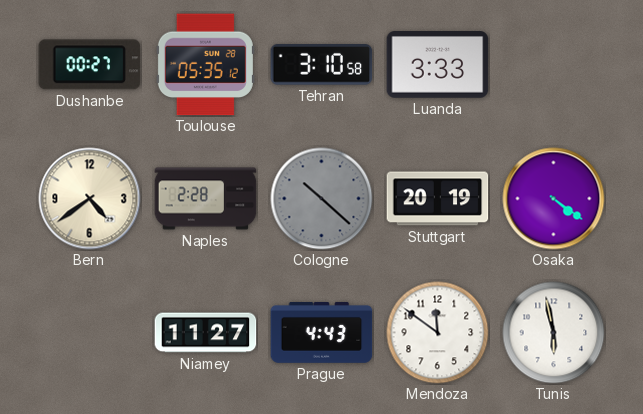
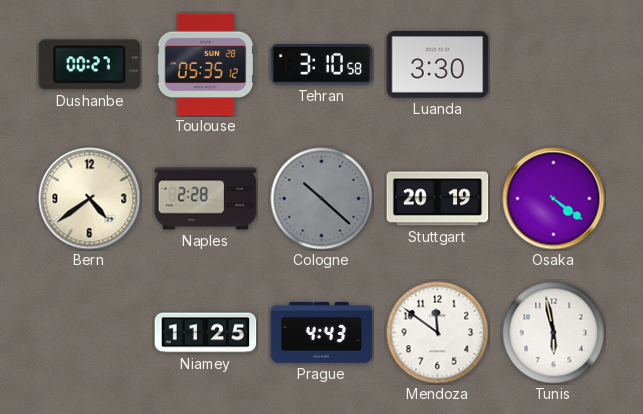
Luanda: 3:33 -> 3:30 (438, 65)
Niamey: 11:27 -> 11:25 (206, 333)
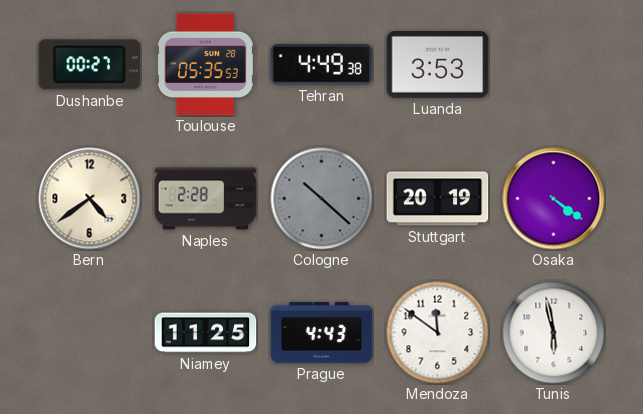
Toulouse: 05:35:12 -> 05:35:53 (205, 65)
Tehran: 3:10 -> 4:49 (322, 65)
Luanda: 3:30 -> 3:53 (438, 65)
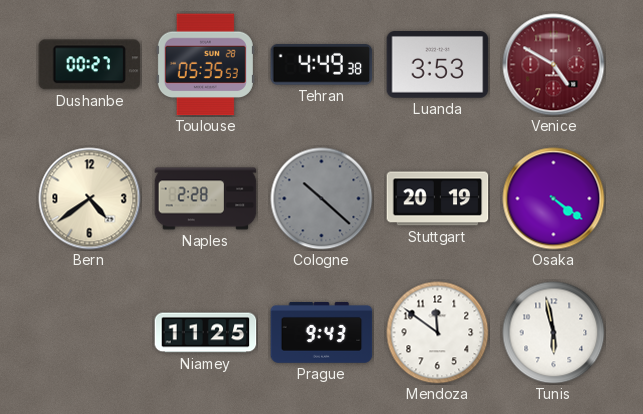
Venice: none -> 4:50 (554, 65)
Prague: 4:43 -> 9:43 (322, 333)
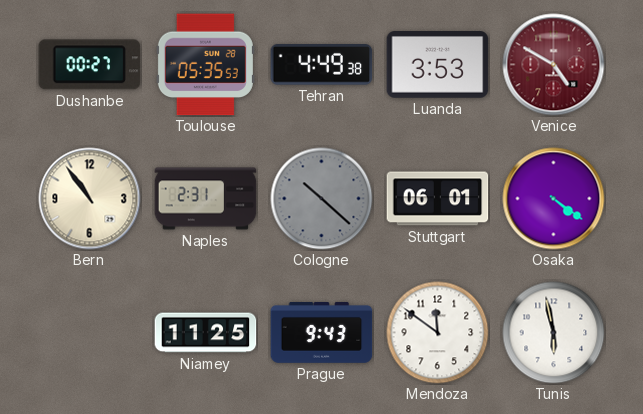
Bern: 4:39 -> 10:54 (90, 199)
Naples: 2:28 -> 2:31 (206, 199)
Stuttgart: 20:19 -> 06:01 (438, 199)
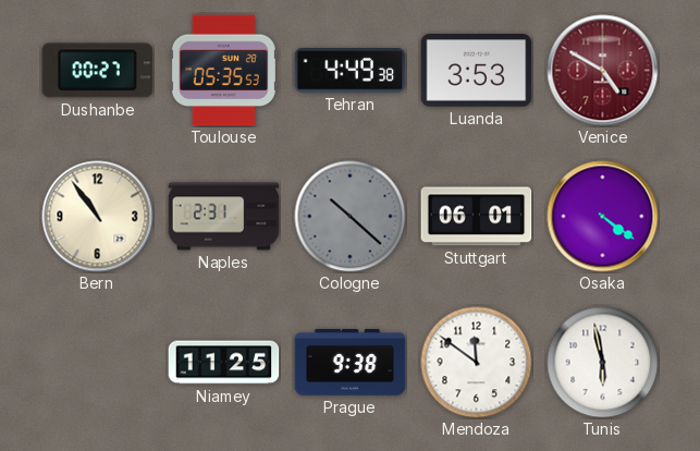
Prague: 9:43 -> 9:38 (351, 363)
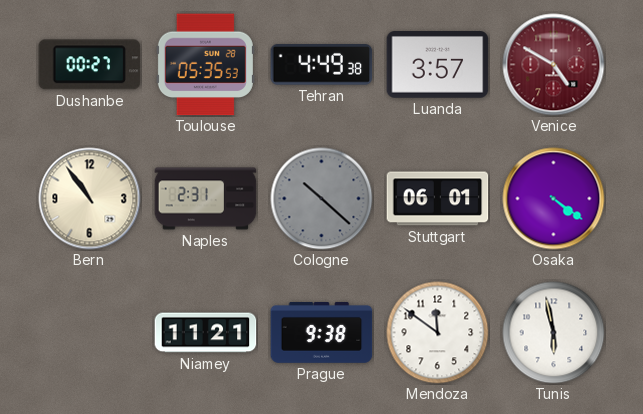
Luanda: 3:53 -> 3:57 (438, 65)
Niamey: 11:25 -> 11:21 (206, 333)
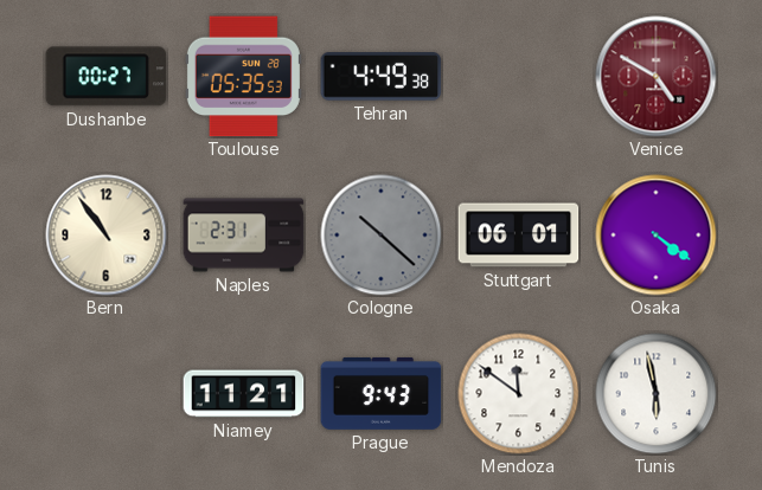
Luanda: 3:57 -> none (438, 65)
Prague: 9:38 -> 9:43 (382, 394)
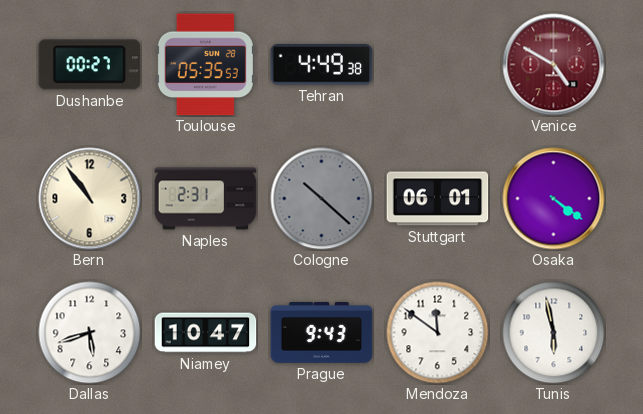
Dallas: none -> 5:42 (90, 333)
Niamey: 11:21 -> 10:47 (206, 333)
